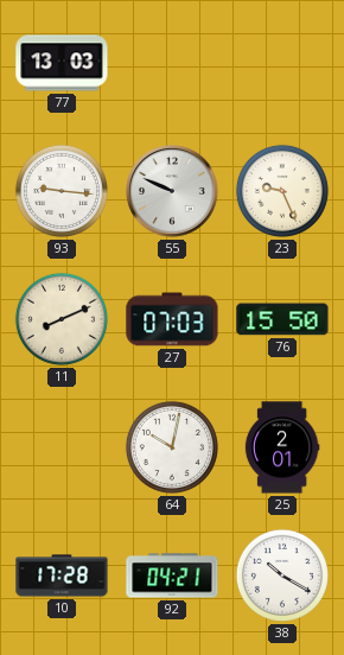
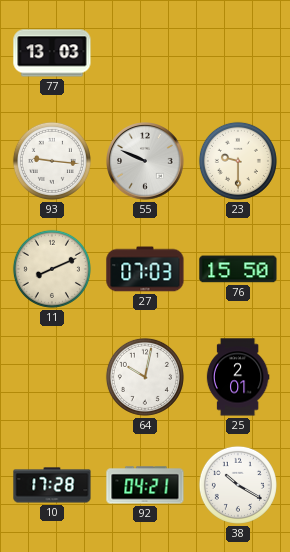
23: 9:26 -> 9:30 (238, 161)
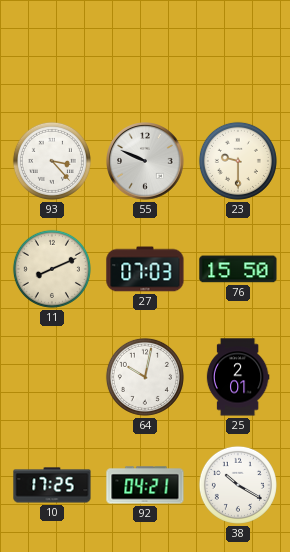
77: 13:03 -> none (52, 53)
93: 9:16 -> 3:23 (52, 161)
10: 17:28 -> 17:25 (52, 485)
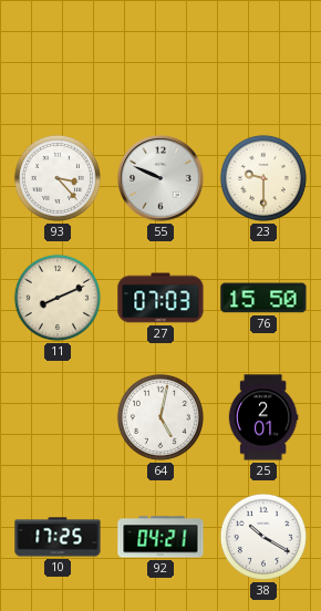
64: 10:02 -> 5:02 (161, 417)
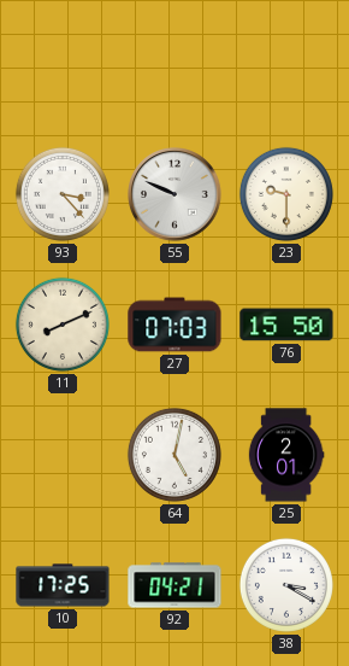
38: 10:20 -> 3:20 (286, 585)
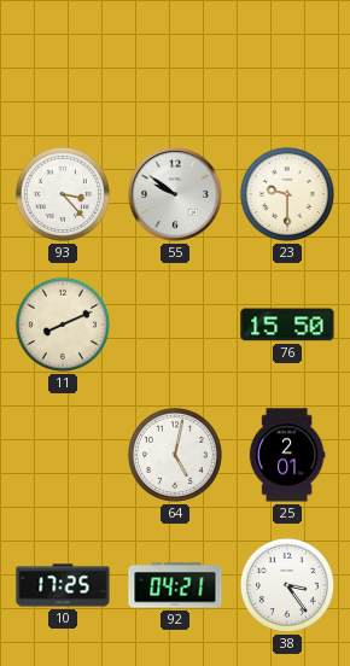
55: 9:49 -> 9:51 (175, 194)
27: 07:03 -> none (174, 325)
38: 3:20 -> 3:24 (287, 585)
